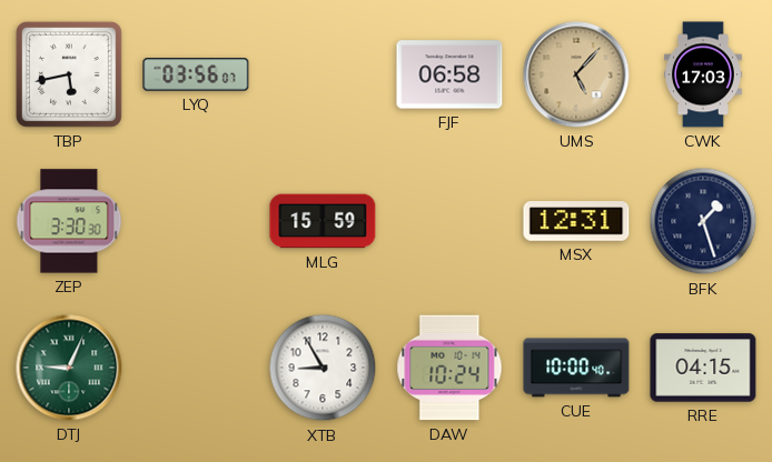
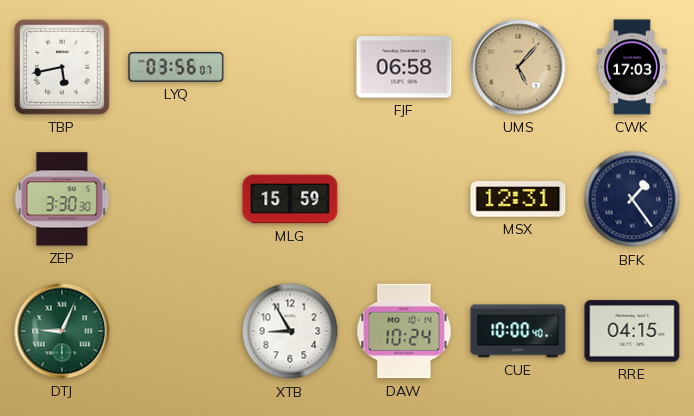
BFK: 1:27 -> 1:24 (632, 199)
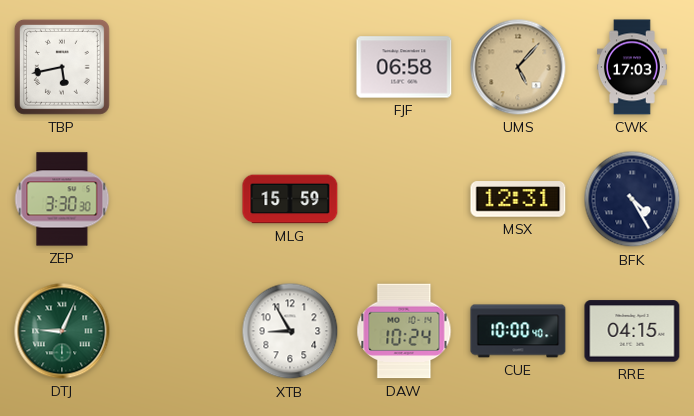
LYQ: 03:56 -> none (176, 67)
BFK: 1:24 -> 4:25 (632, 199)
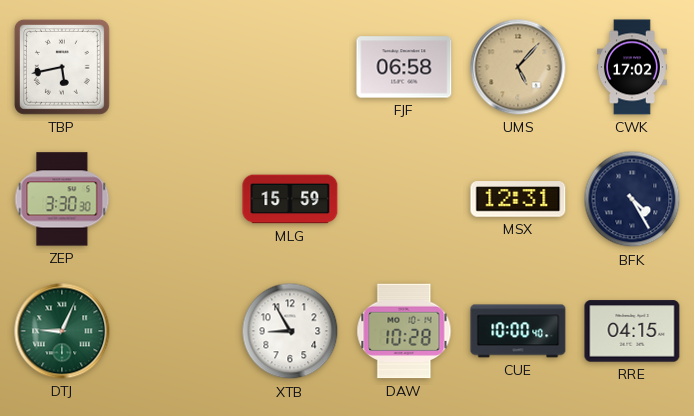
CWK: 17:03 -> 17:02 (632, 67)
DAW: 10:24 -> 10:28 (404, 331)
